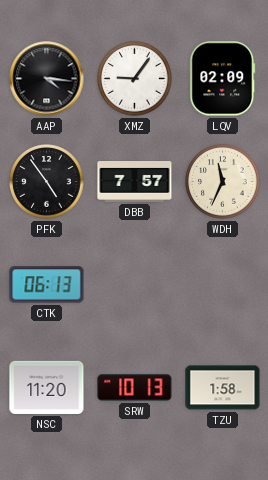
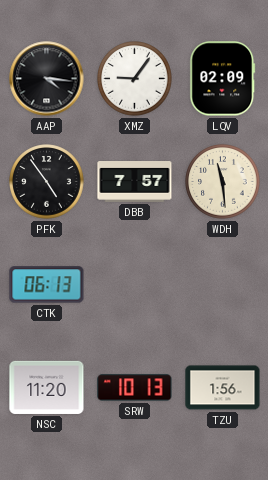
WDH: 11:34 -> 11:29 (223, 182)
TZU: 1:58 -> 1:56 (223, 388)
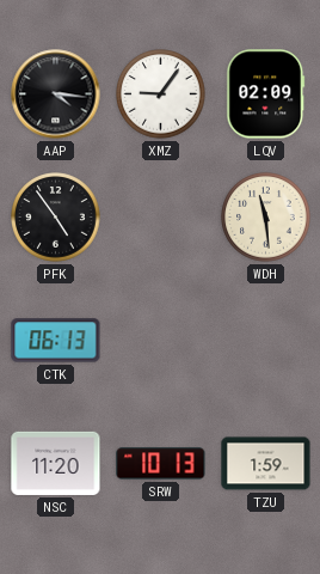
DBB: 7:57 -> none (135, 182)
TZU: 1:56 -> 1:59 (266, 464)
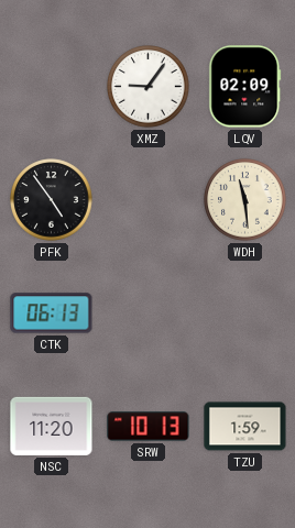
AAP: 4:16 -> none (56, 94)
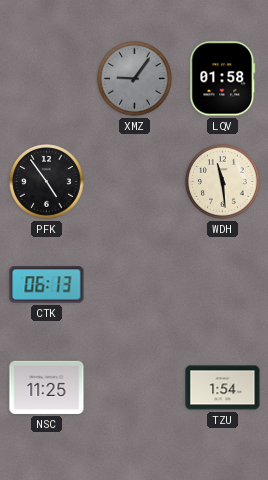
XMZ dial: white -> grey (135, 79)
LQV: 02:09 -> 01:58 (223, 79)
NSC: 11:20 -> 11:25 (47, 387)
SRW: 10:13 -> none (149, 427)
TZU: 1:59 -> 1:54 (223, 388)
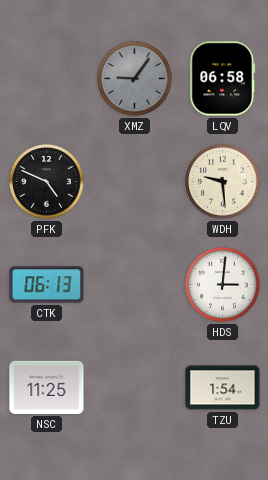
LQV: 01:58 -> 06:58 (223, 79)
PFK: 4:54 -> 4:49 (47, 182)
WDH: 11:29 -> 9:29 (223, 182)
HDS: none -> 3:01 (223, 285)
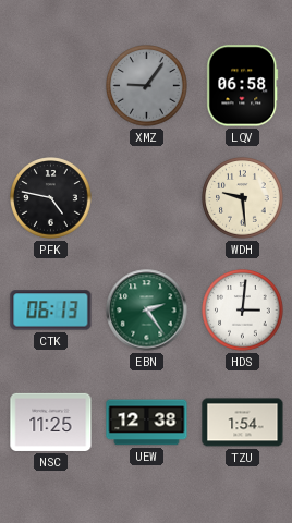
PFK: 4:49 -> 4:47 (51, 198)
EBN: none -> 2:24 (147, 311)
UEW: none -> 12:38 (147, 423)
